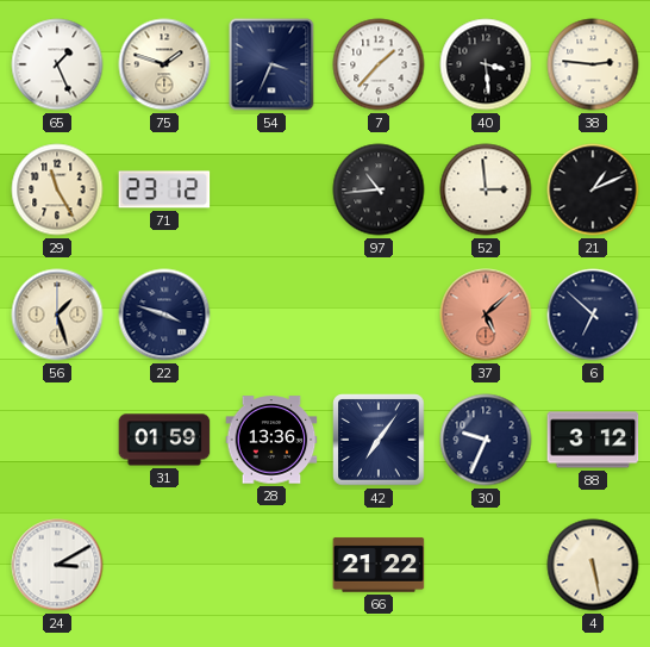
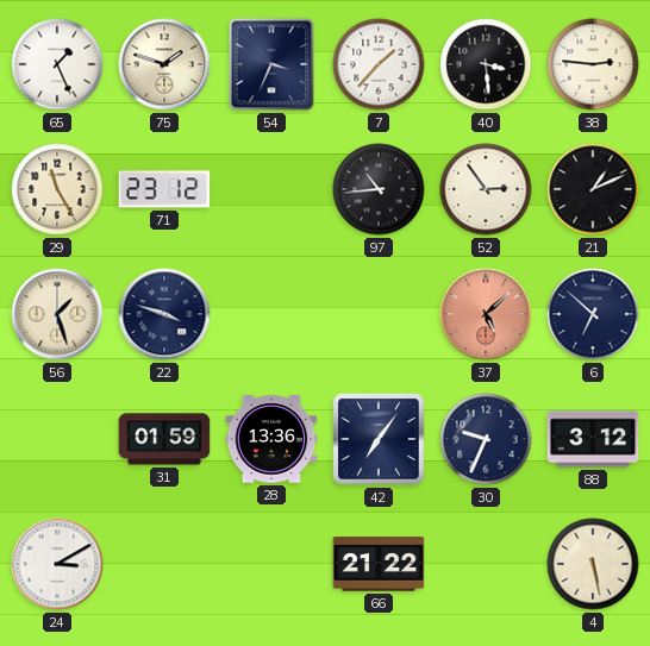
52: 2:59 -> 2:54 (486, 189)
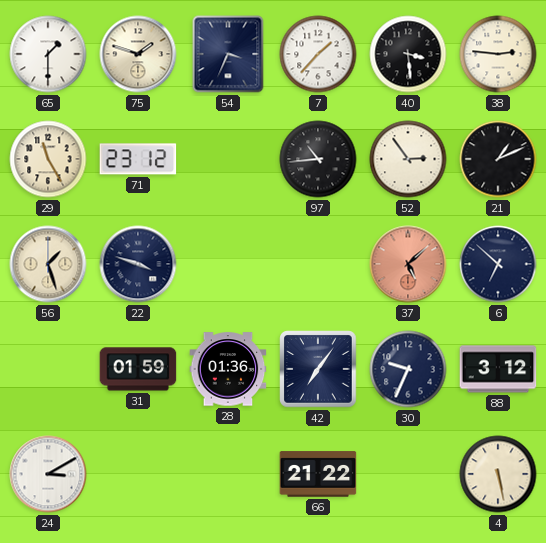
65: 1:26 -> 1:30 (48, 54)
28: 13:36 -> 01:36 (228, 369)
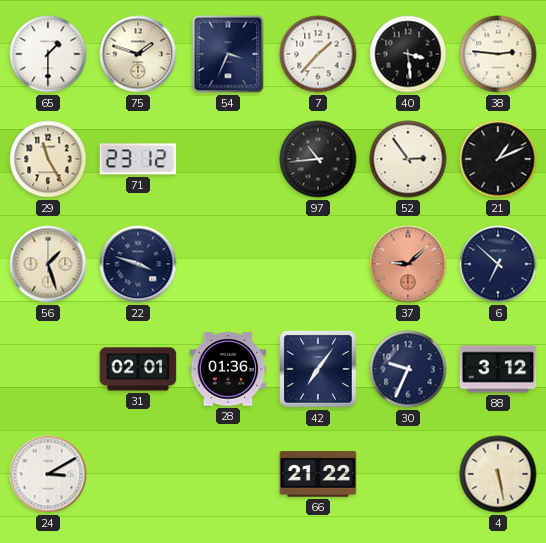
37: 5:08 -> 9:08 (408, 264)
31: 01:59 -> 02:01 (138, 369)
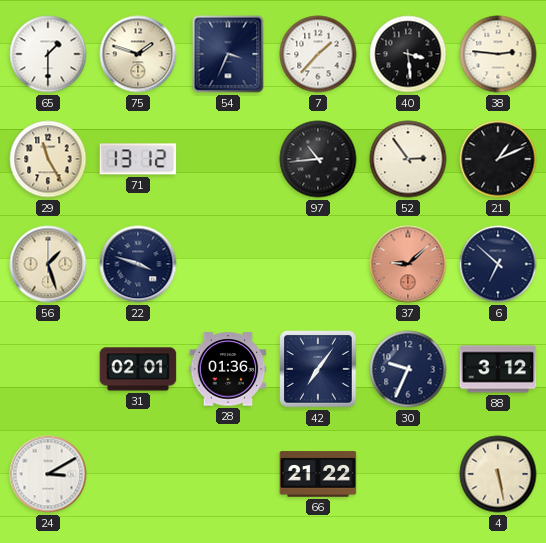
71: 23:12 -> 13:12 (138, 159)
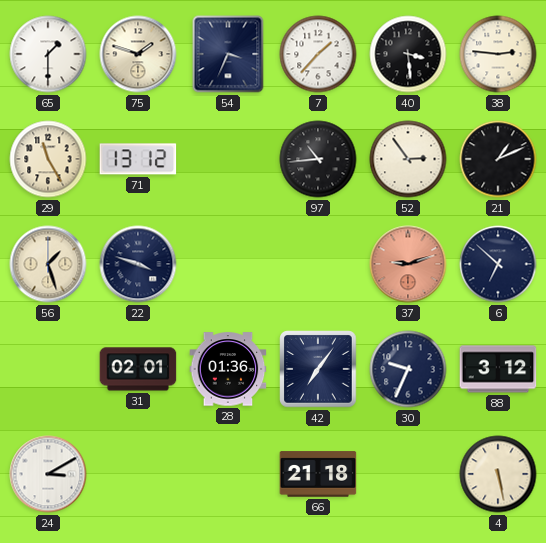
37: 9:08 -> 9:12 (408, 264)
66: 21:22 -> 21:18 (318, 474)
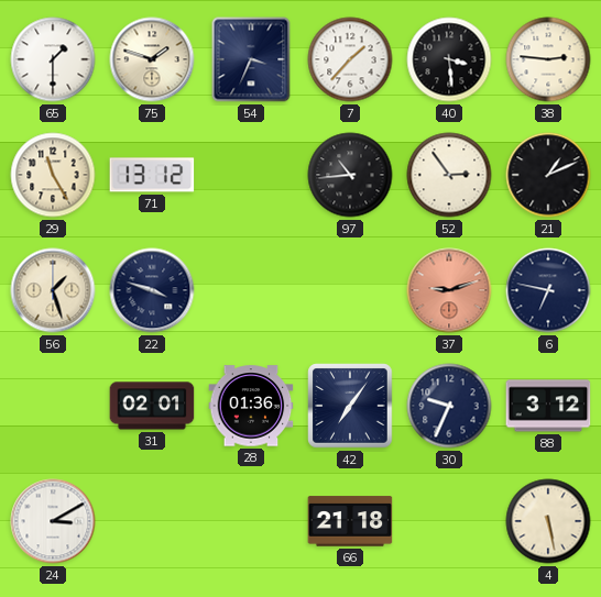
6: 6:52 -> 6:47 (548, 290)
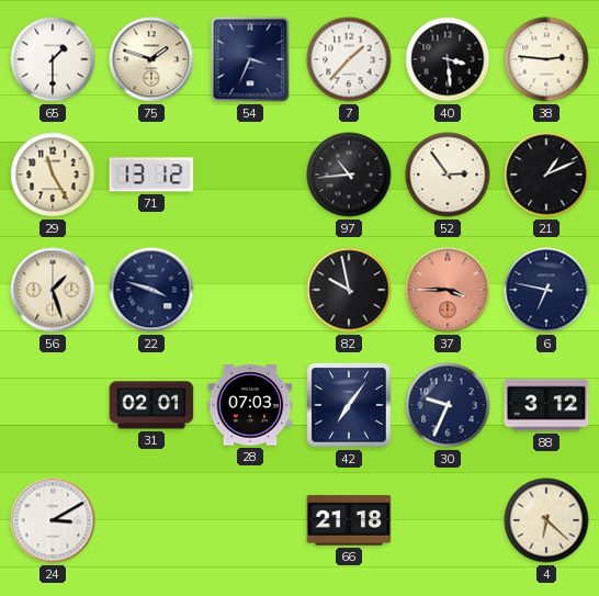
82: none -> 9:58 (349, 290)
37: 9:12 -> 3:45 (448, 290)
28: 01:36 -> 07:03 (250, 405)
4: 5:28 -> 6:22 (546, 520)
